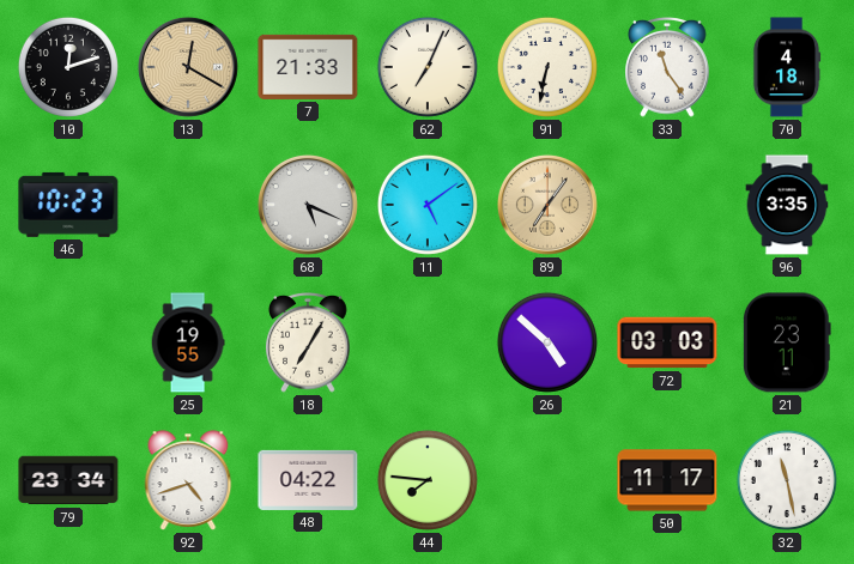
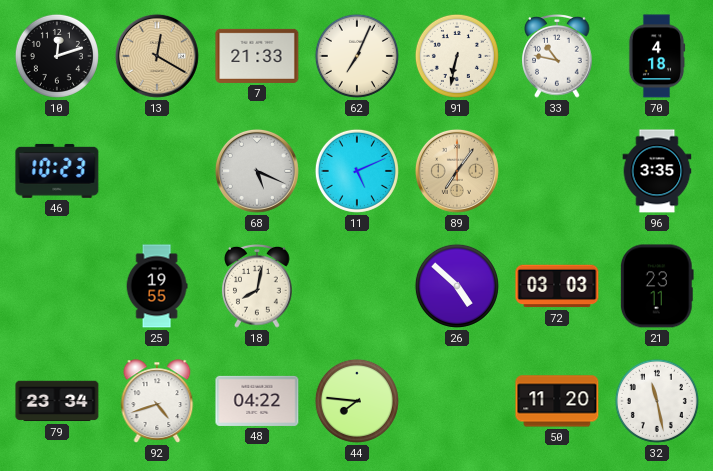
33: 11:24 -> 10:47 (557, 57)
11: 5:09 -> 5:11 (357, 171)
18: 7:05 -> 8:02 (257, 287)
50: 11:17 -> 11:20 (557, 401)
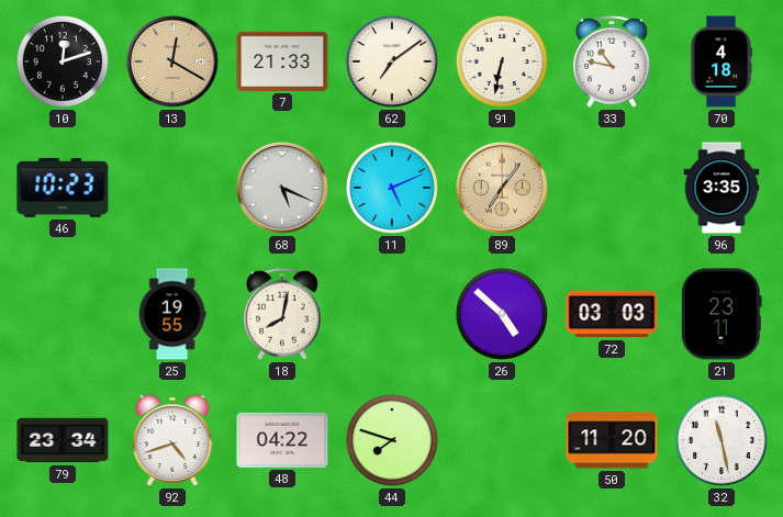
62: 7:04 -> 7:09 (392, 61)
44: 7:46 -> 7:48 (392, 440)
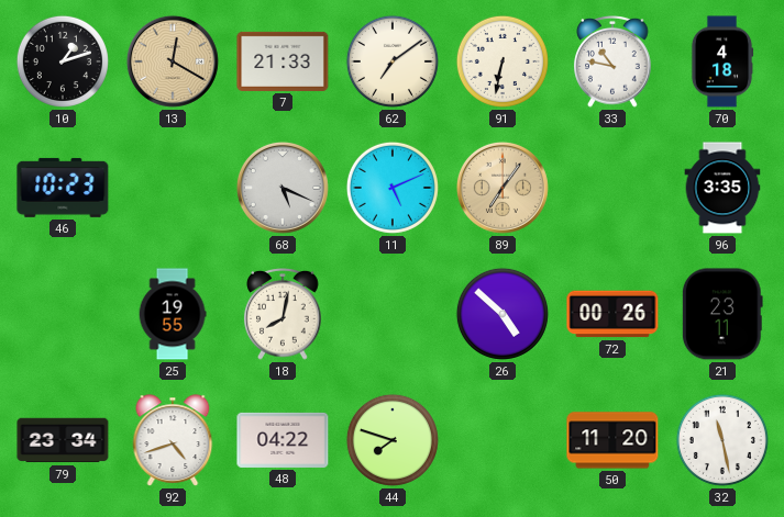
10: 12:12 -> 1:12 (63, 61)
72: 03:03 -> 00:26 (612, 314)
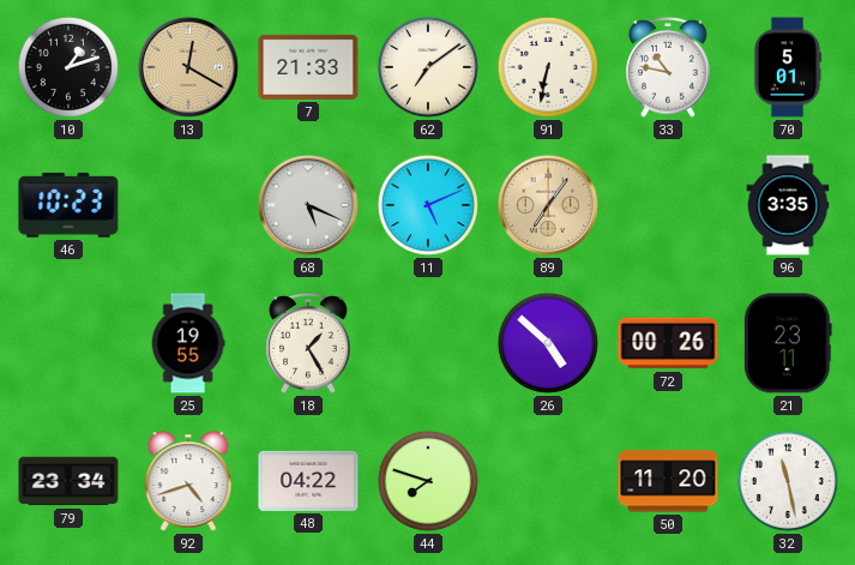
70: 4:18 -> 5:01 (788, 67)
18: 8:02 -> 1:25 (308, 344)
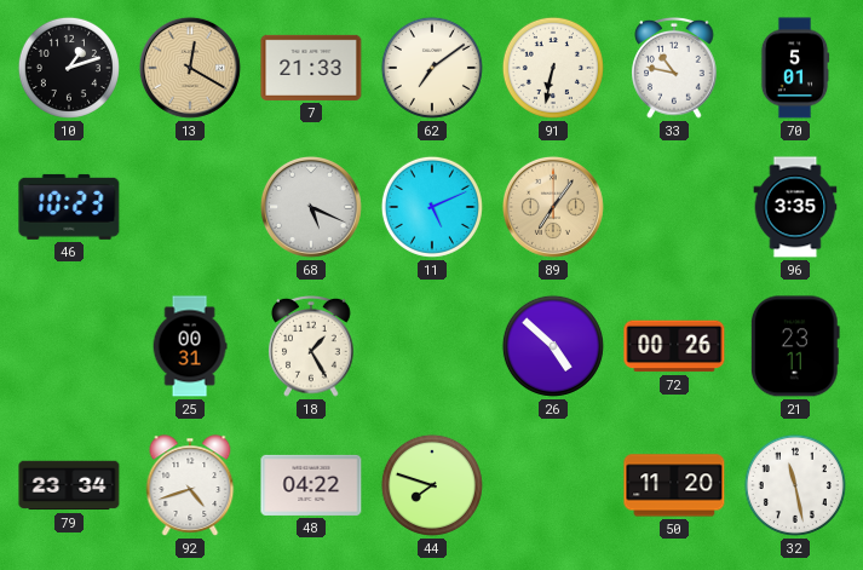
25: 19:55 -> 00:31 (190, 346)
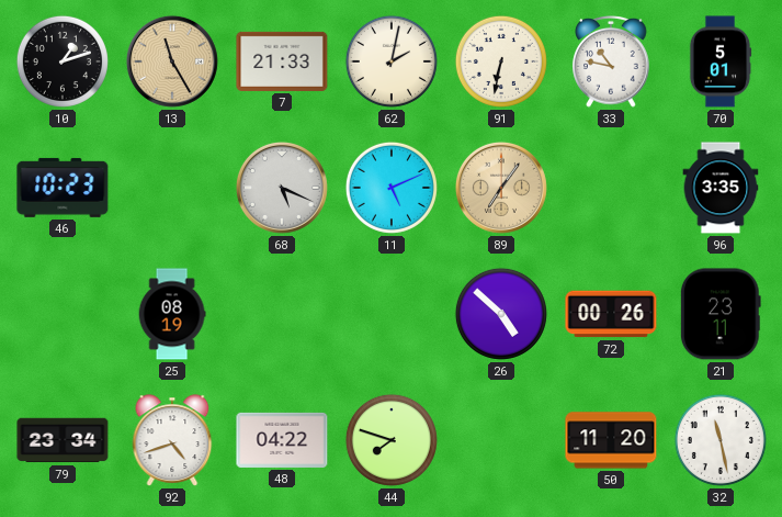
13: 12:20 -> 11:25 (172, 61)
62: 7:09 -> 2:02 (392, 61)
25: 00:31 -> 08:19 (172, 314)
18: 1:25 -> none (311, 347)
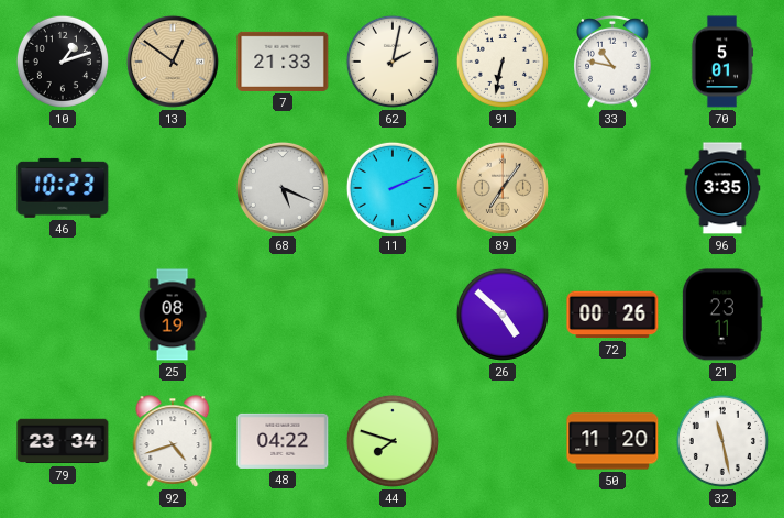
13: 11:25 -> 12:51 (173, 62)
11: 5:11 -> 2:11 (393, 188)
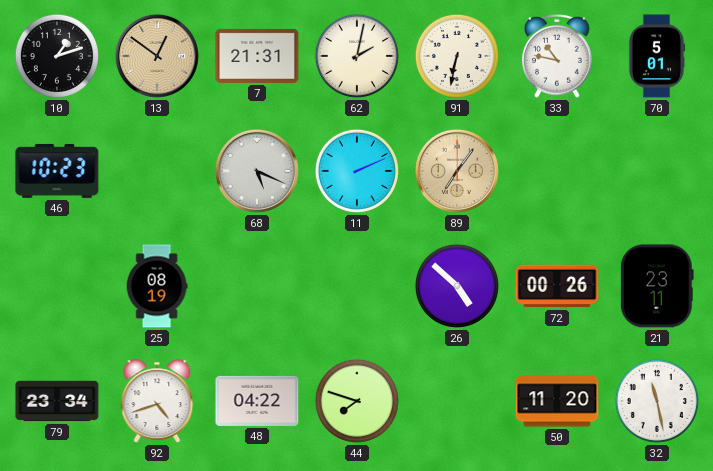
7: 21:33 -> 21:31 (257, 56)
96: 3:35 -> none (722, 188)
